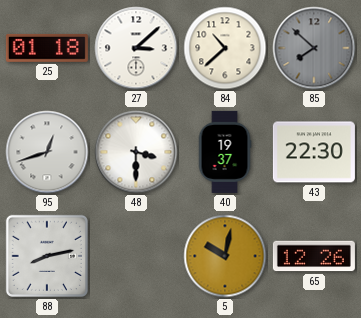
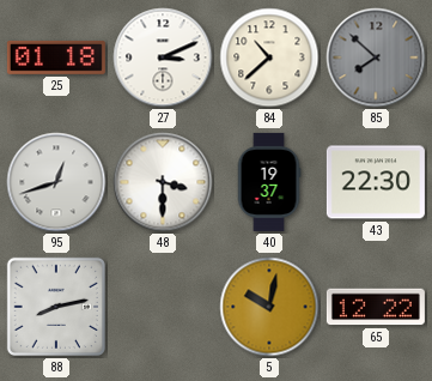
27: 3:08 -> 3:11 (163, 58)
65: 12:26 -> 12:22 (376, 307)
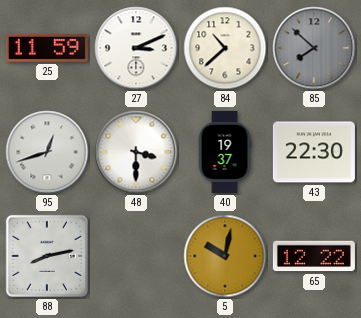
25: 01:18 -> 11:59 (47, 48)
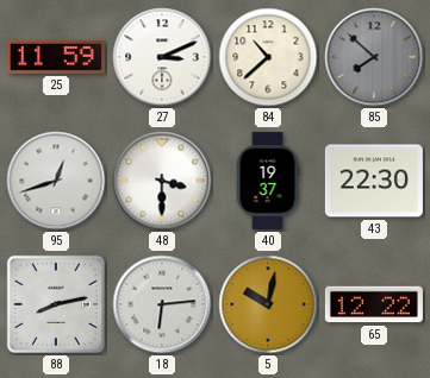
18: none -> 6:14 (162, 304)
